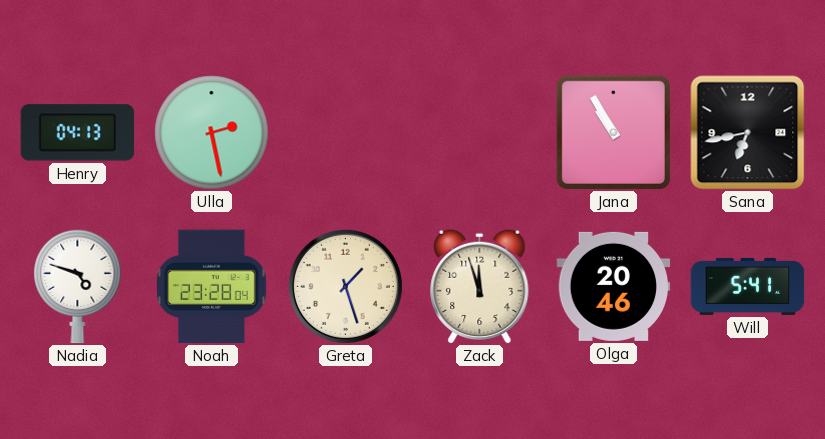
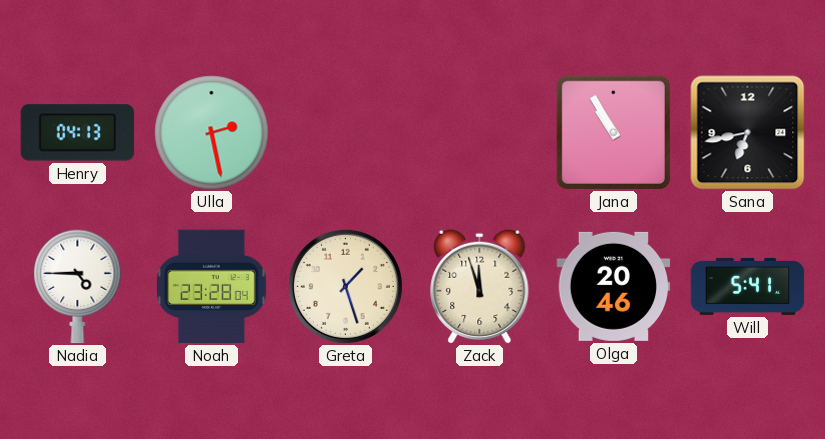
Nadia: 4:48 -> 4:45 (78, 287)
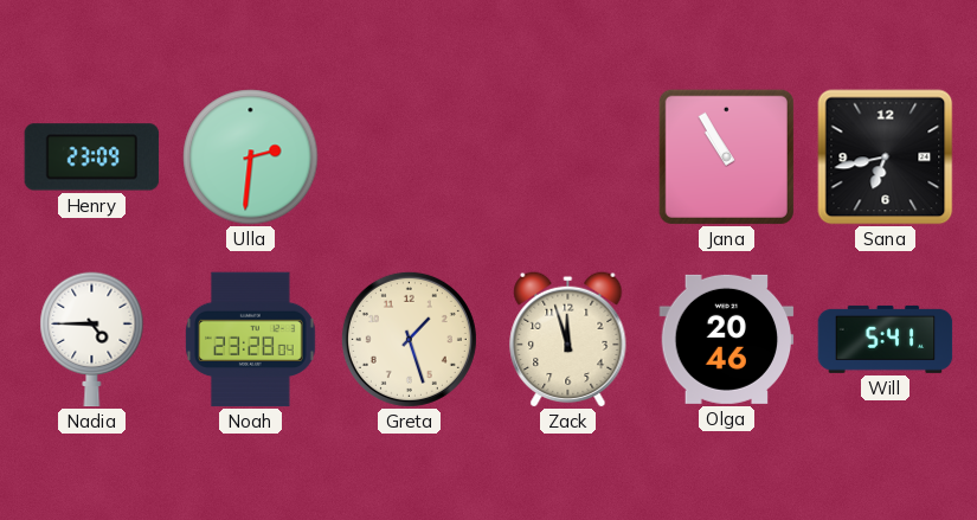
Henry: 04:13 -> 23:09 (92, 158)
Ulla: 2:28 -> 2:31 (251, 158)
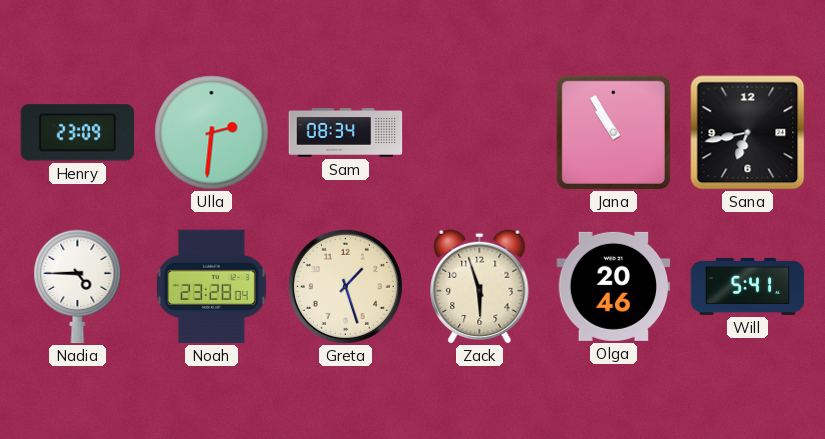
Sam: none -> 08:34 (346, 133)
Zack: 11:57 -> 5:57 (480, 286)
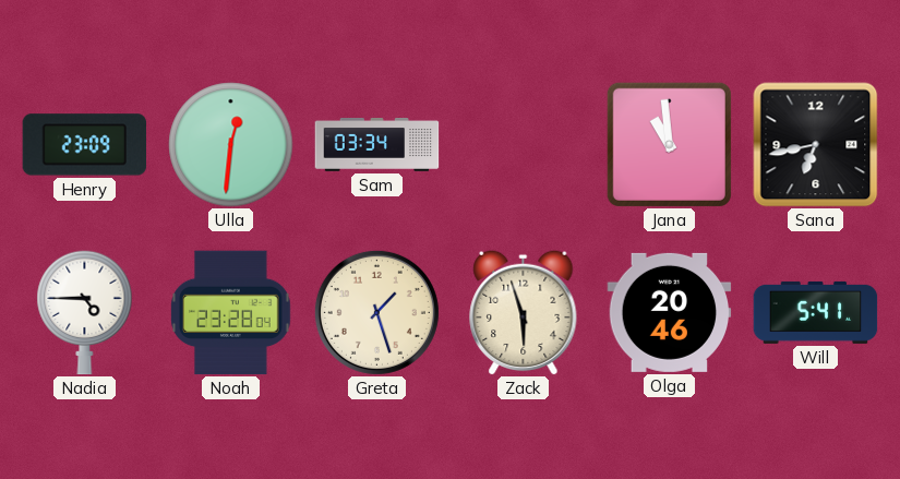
Ulla: 2:31 -> 12:31 (231, 145)
Sam: 08:34 -> 03:34 (377, 145)
Jana: 10:55 -> 10:59 (669, 144)
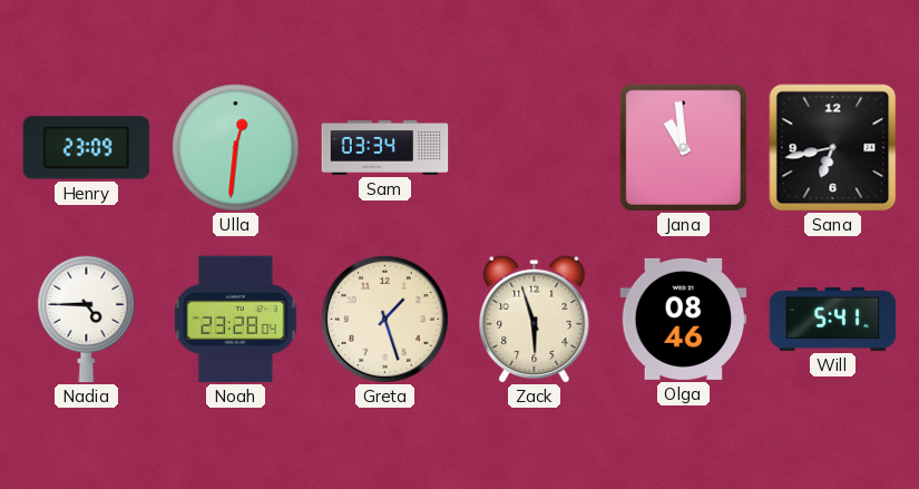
Olga: 20:46 -> 08:46 (684, 319)
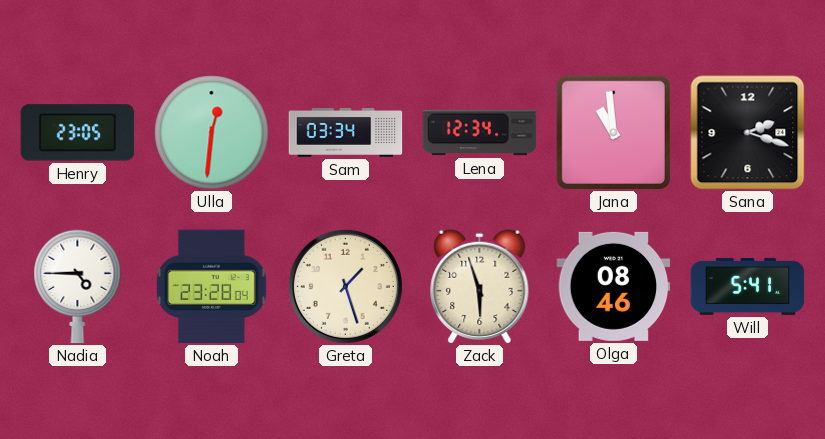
Henry: 23:09 -> 23:05 (78, 133)
Lena: none -> 12:34 (480, 133)
Sana: 6:43 -> 2:18 (748, 133)
